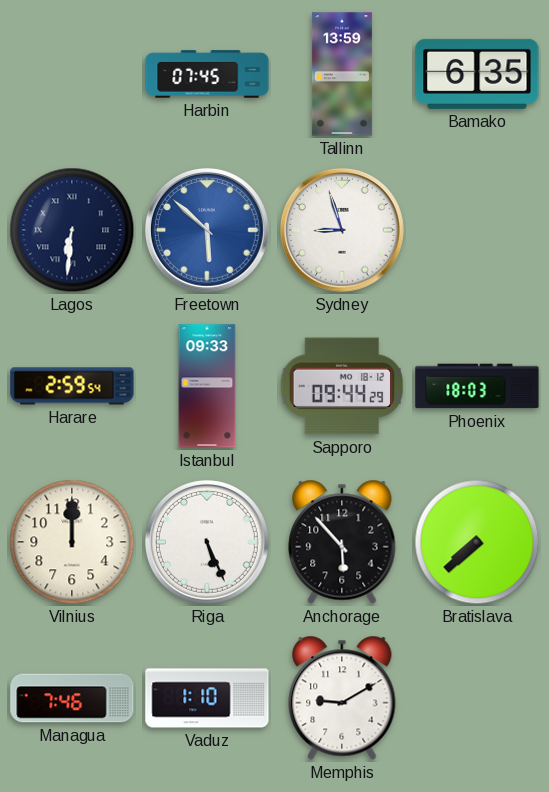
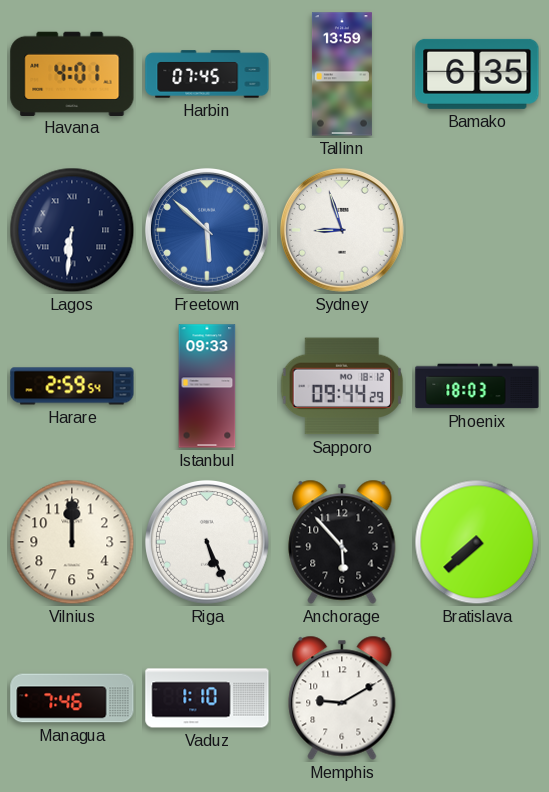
Havana: none -> 4:01 (72, 73)
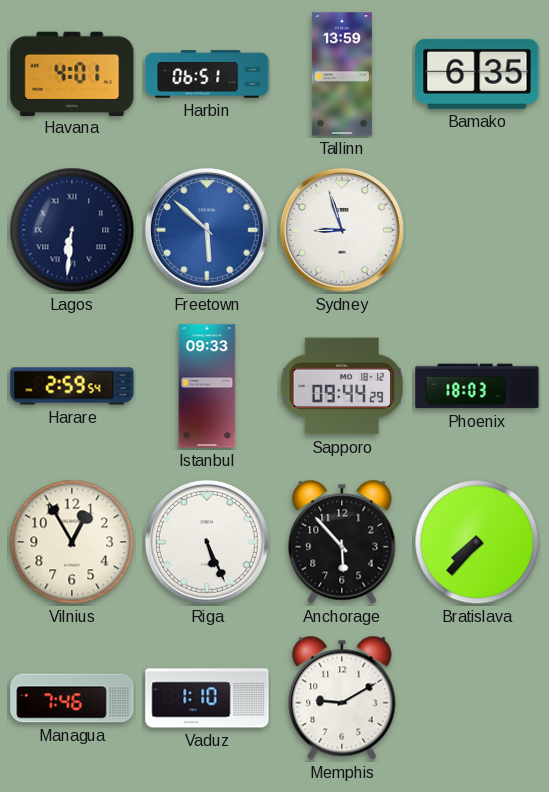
Harbin: 07:45 -> 06:51 (207, 74)
Vilnius: 12:00 -> 12:55 (72, 542)
Bratislava: 7:38 -> 7:37 (477, 542)
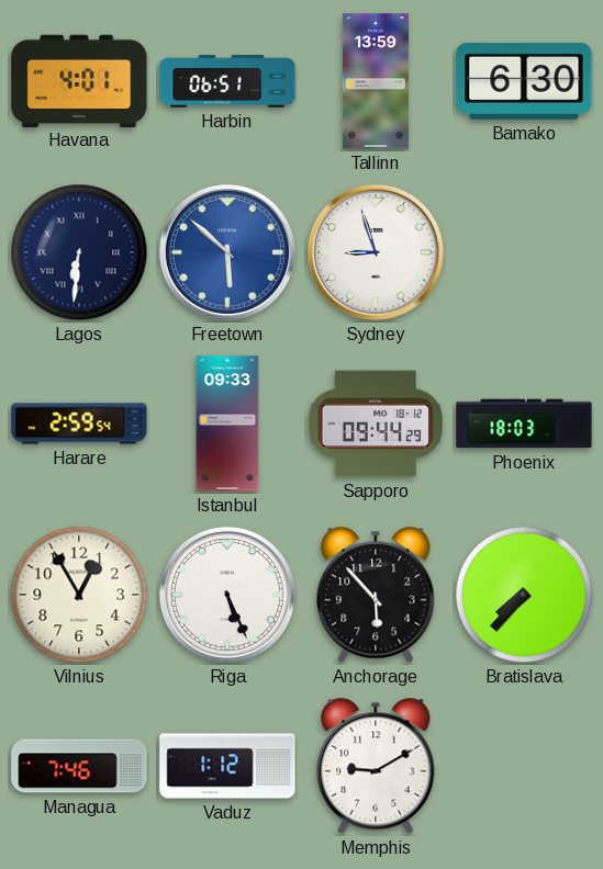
Bamako: 6:35 -> 6:30 (524, 81)
Vaduz: 1:10 -> 1:12 (227, 766)
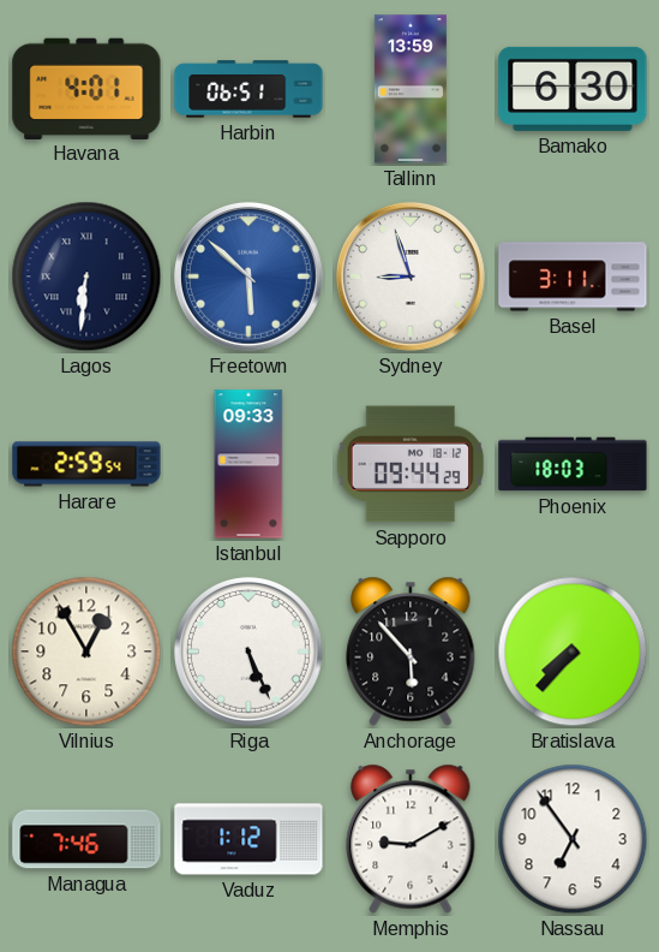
Basel: none -> 3:11 (573, 276)
Nassau: none -> 6:54 (573, 839)
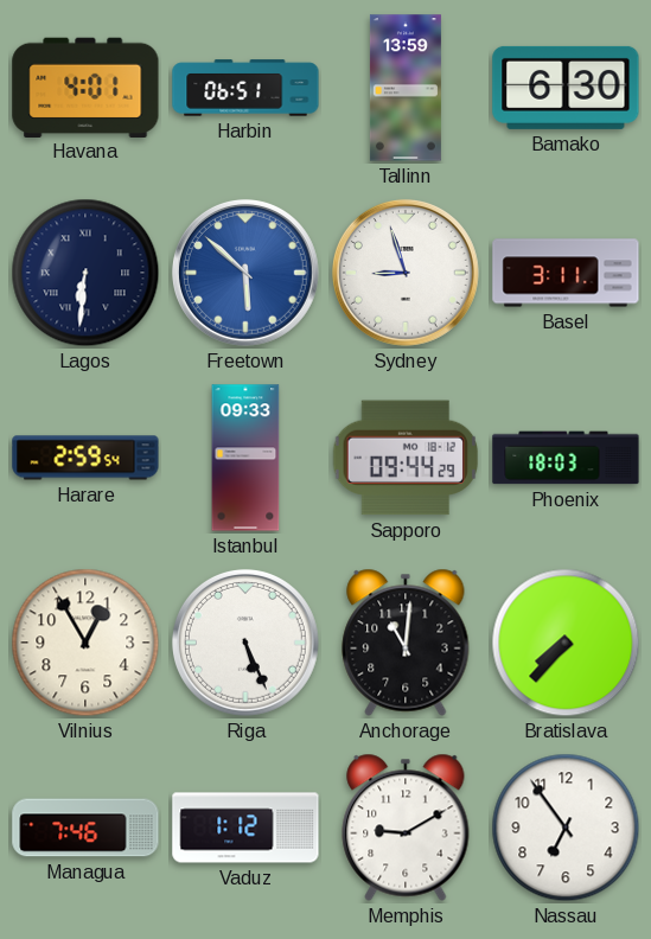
Anchorage: 5:53 -> 11:01 (406, 643)
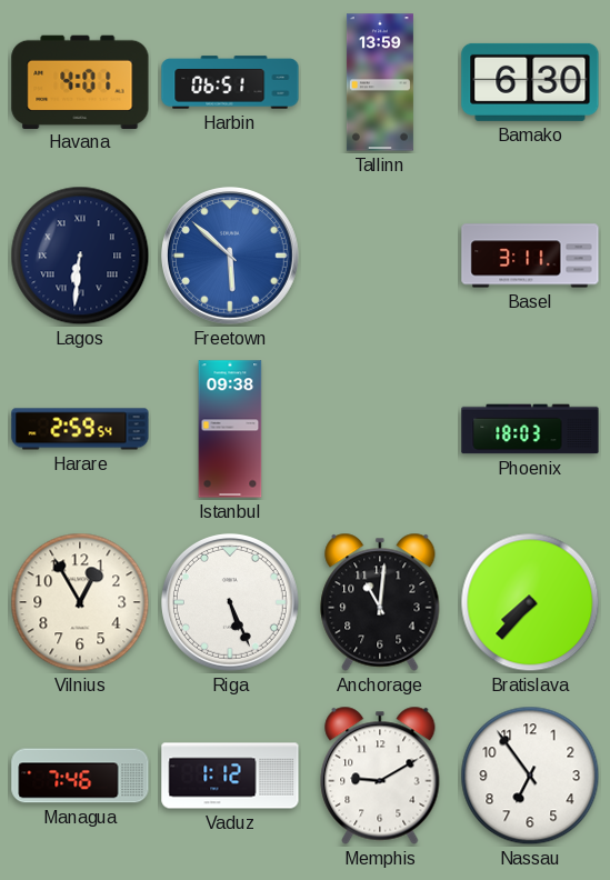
Sydney: 8:57 -> none (406, 273)
Istanbul: 09:33 -> 09:38 (230, 429)
Sapporo: 09:44 -> none (406, 458)
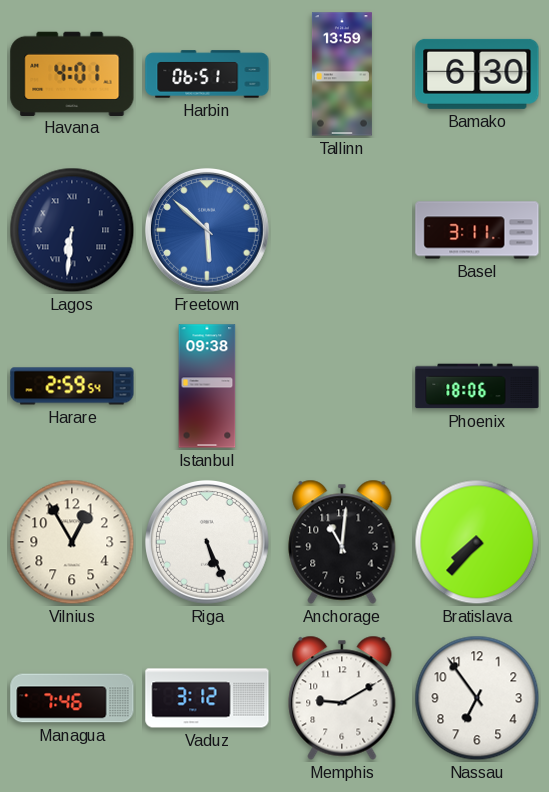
Phoenix: 18:03 -> 18:06 (477, 386)
Vaduz: 1:12 -> 3:12 (207, 698)
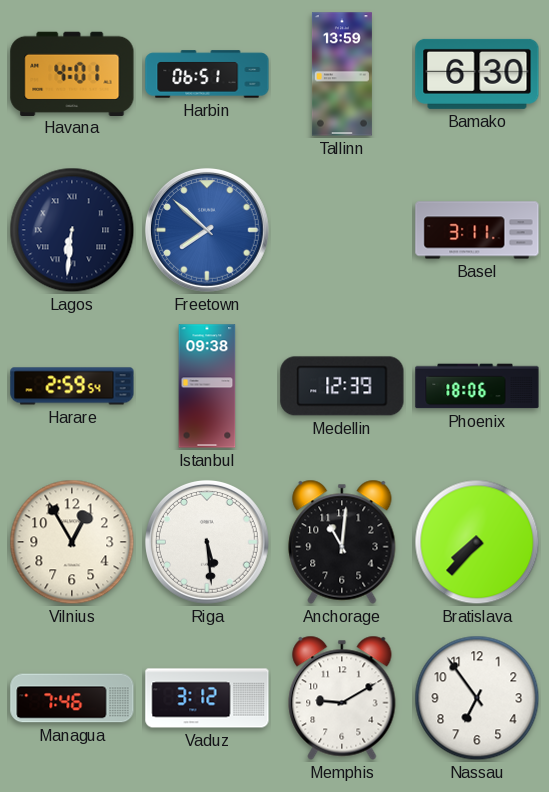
Freetown: 5:52 -> 7:52 (207, 230)
Medellin: none -> 12:39 (342, 386)
Riga: 5:26 -> 5:29 (207, 542)
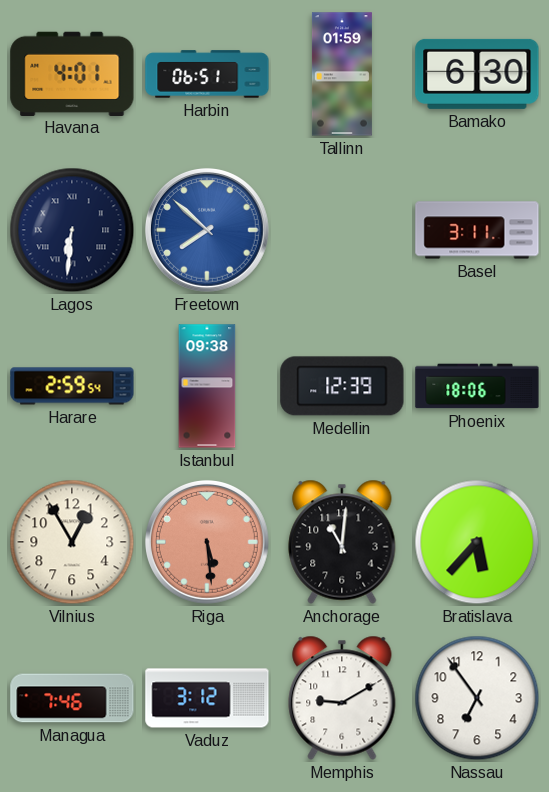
Tallinn: 13:59 -> 01:59 (342, 74)
Riga dial: white -> salmon (207, 542)
Bratislava: 7:37 -> 5:37 (477, 542)
